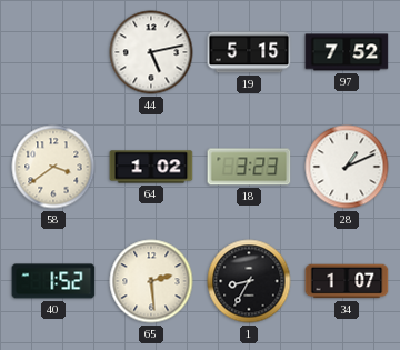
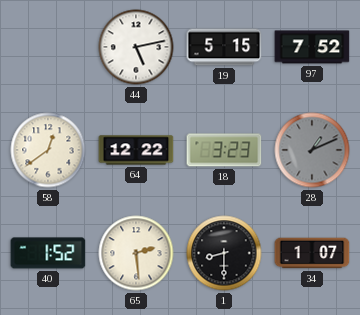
58: 3:39 -> 12:39 (48, 150)
64: 1:02 -> 12:22 (136, 150)
28 dial: white -> grey (312, 150)
1: 8:35 -> 8:30 (224, 253)
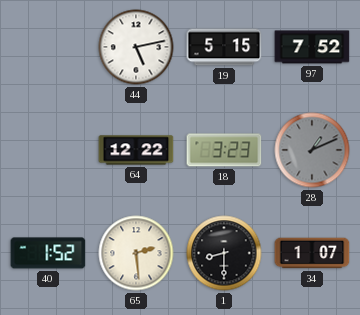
58: 12:39 -> none (48, 150)
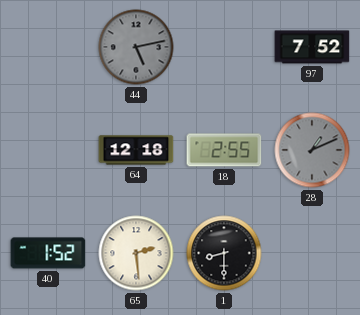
44 dial: white -> grey (136, 47)
19: 5:15 -> none (224, 47)
64: 12:22 -> 12:18 (136, 150)
18: 3:23 -> 2:55 (224, 150)
34: 1:07 -> none (312, 253)
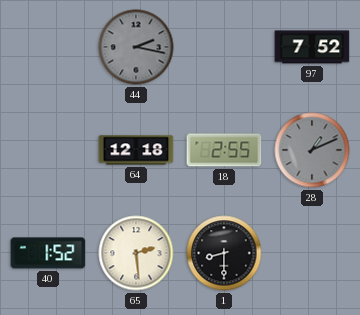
44: 5:13 -> 2:17 (136, 47)
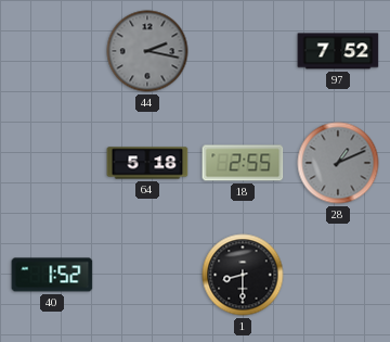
64: 12:18 -> 5:18 (147, 163)
65: 2:29 -> none (136, 253)
